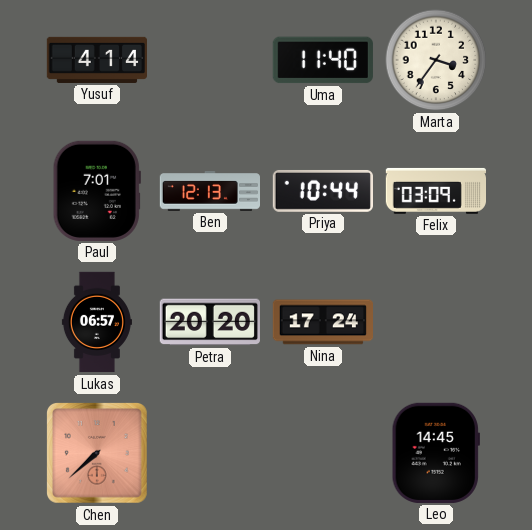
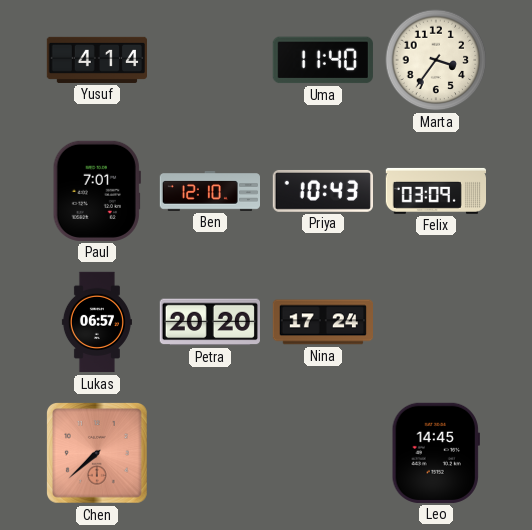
Ben: 12:13 -> 12:10 (209, 191)
Priya: 10:44 -> 10:43 (322, 191)
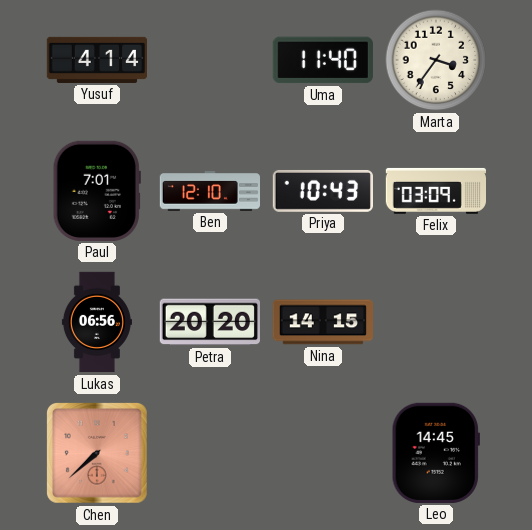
Lukas: 06:57 -> 06:56 (97, 322)
Nina: 17:24 -> 14:15 (322, 322)
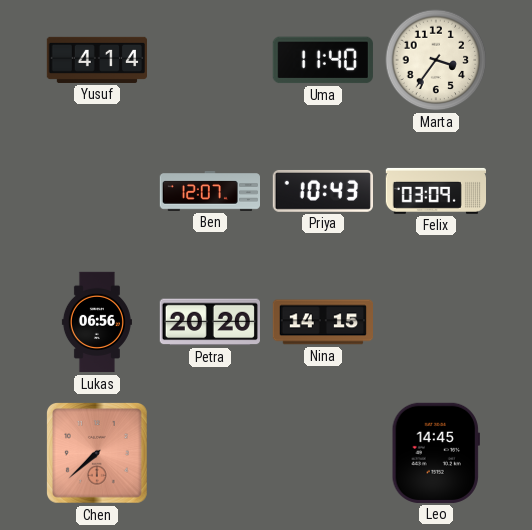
Paul: 7:01 -> none (97, 191)
Ben: 12:10 -> 12:07 (209, 191)
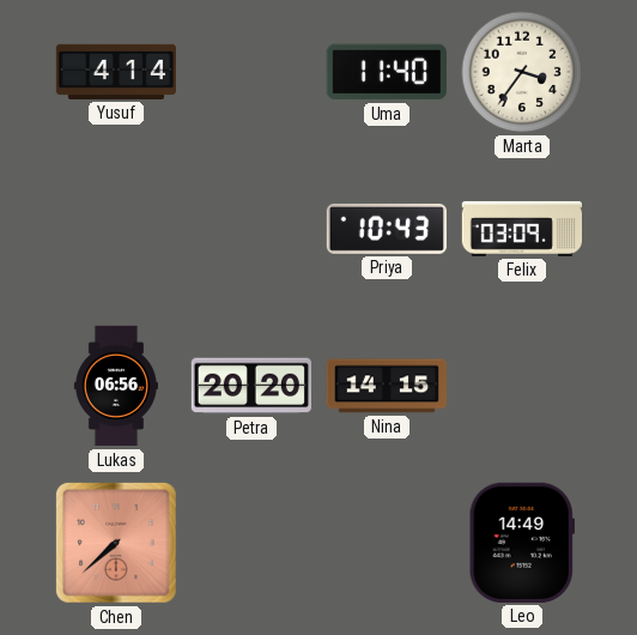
Ben: 12:07 -> none (209, 191)
Leo: 14:45 -> 14:49 (522, 543)
